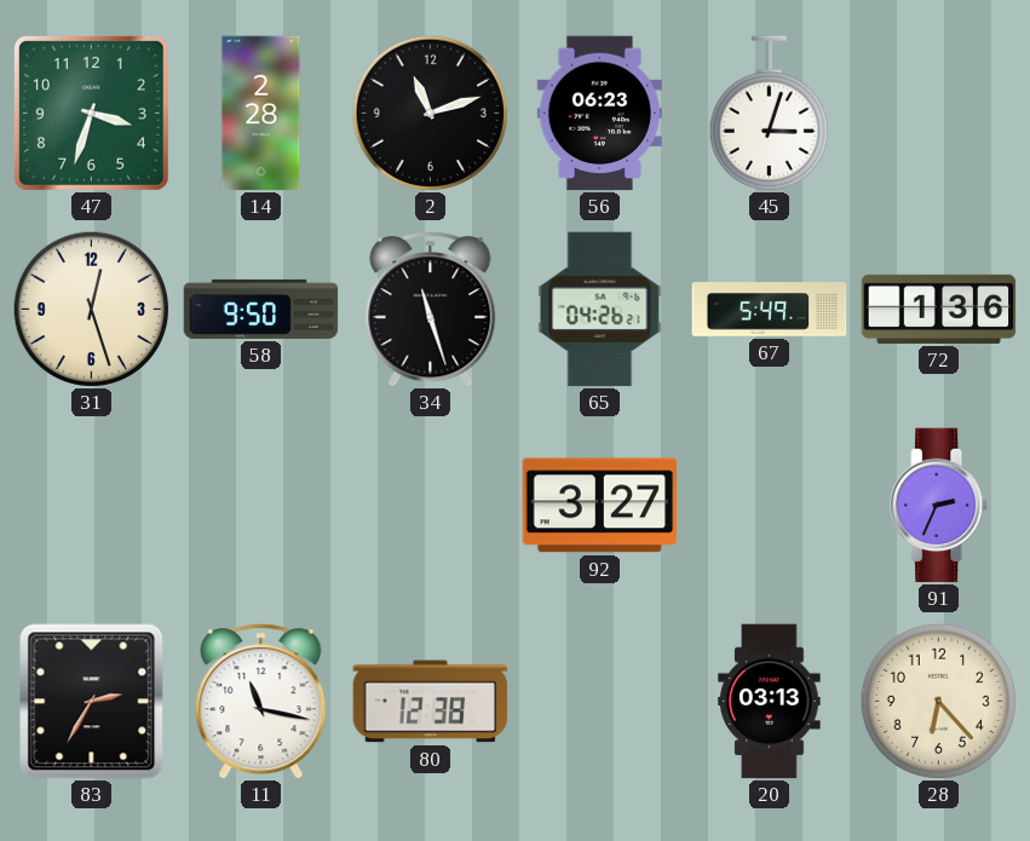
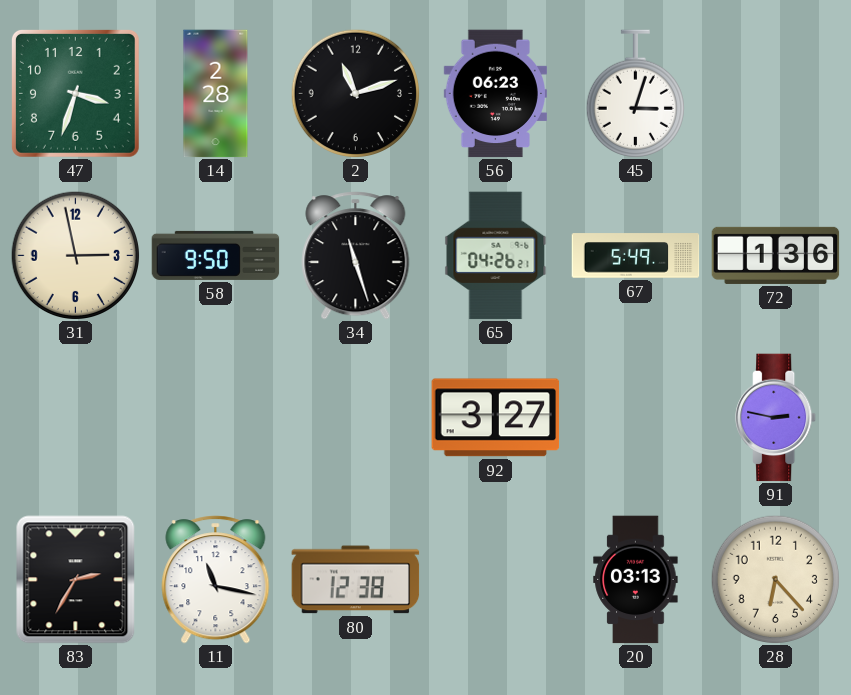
31: 12:27 -> 2:58 (75, 255)
91: 2:34 -> 2:47 (776, 418)
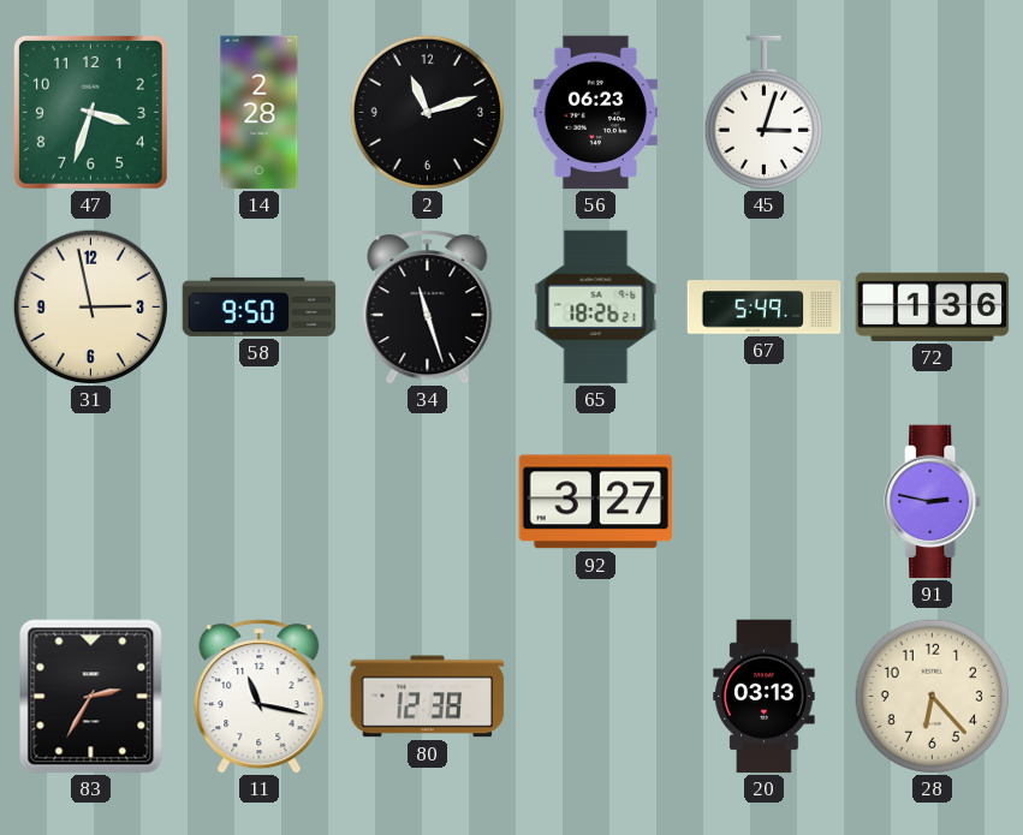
65: 04:26 -> 18:26 (596, 308)
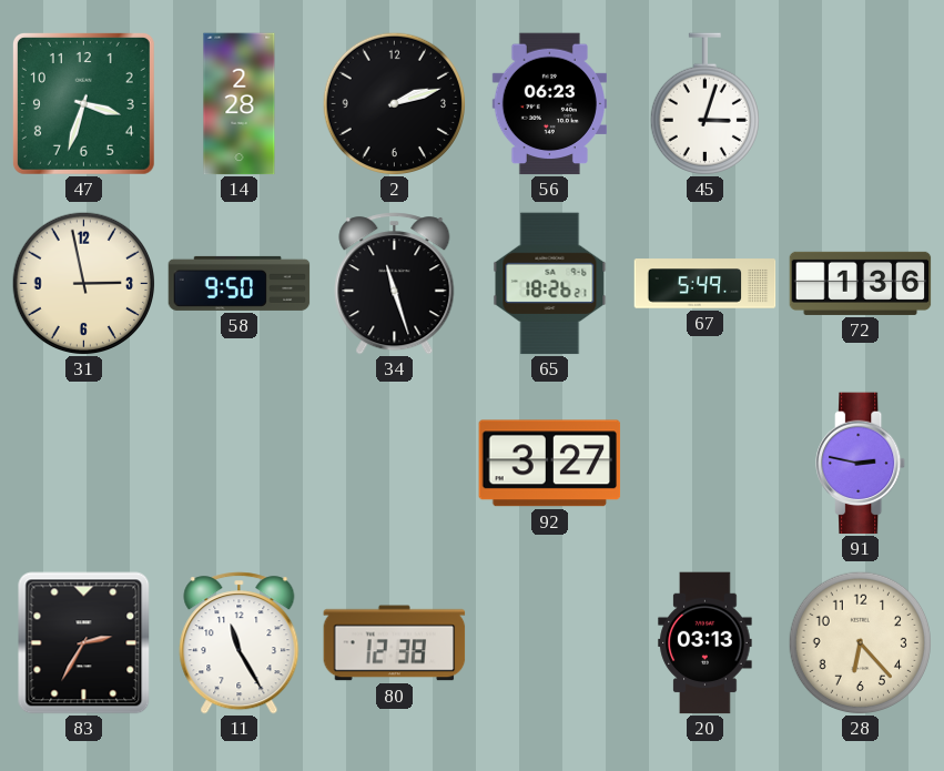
2: 11:12 -> 2:12 (394, 103)
11: 11:17 -> 11:25 (240, 643)
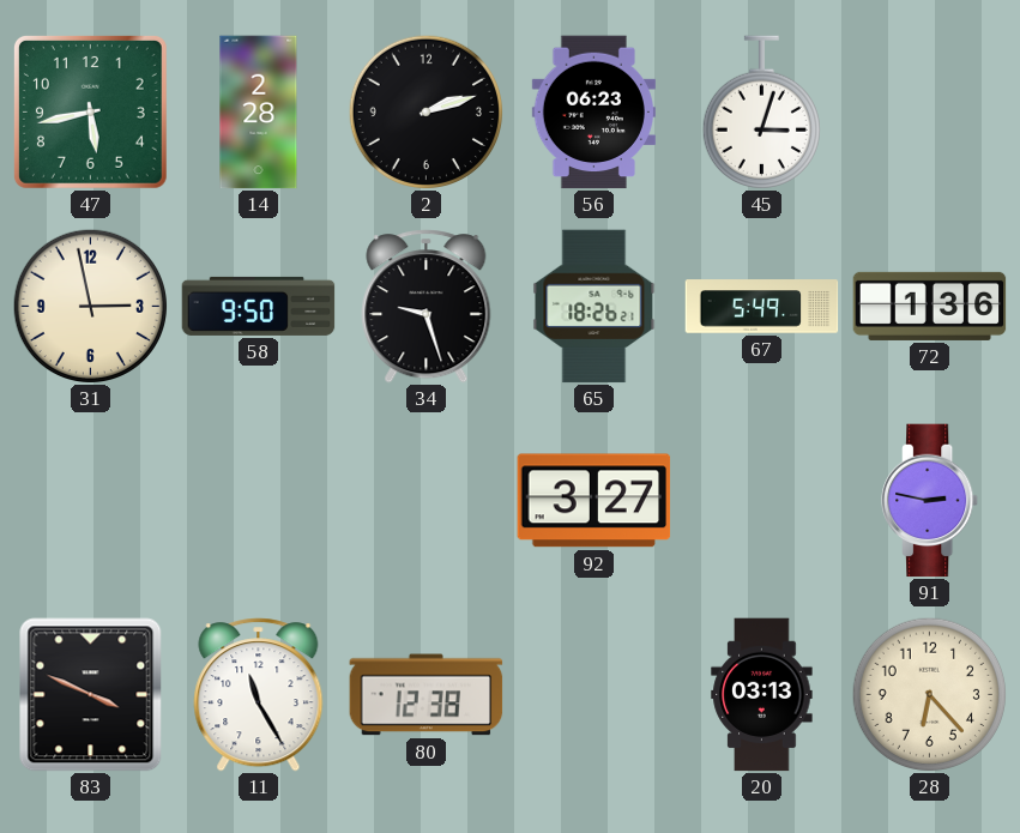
47: 3:33 -> 5:43 (90, 111)
34: 11:27 -> 9:27 (427, 307)
83: 2:35 -> 3:49 (91, 695)
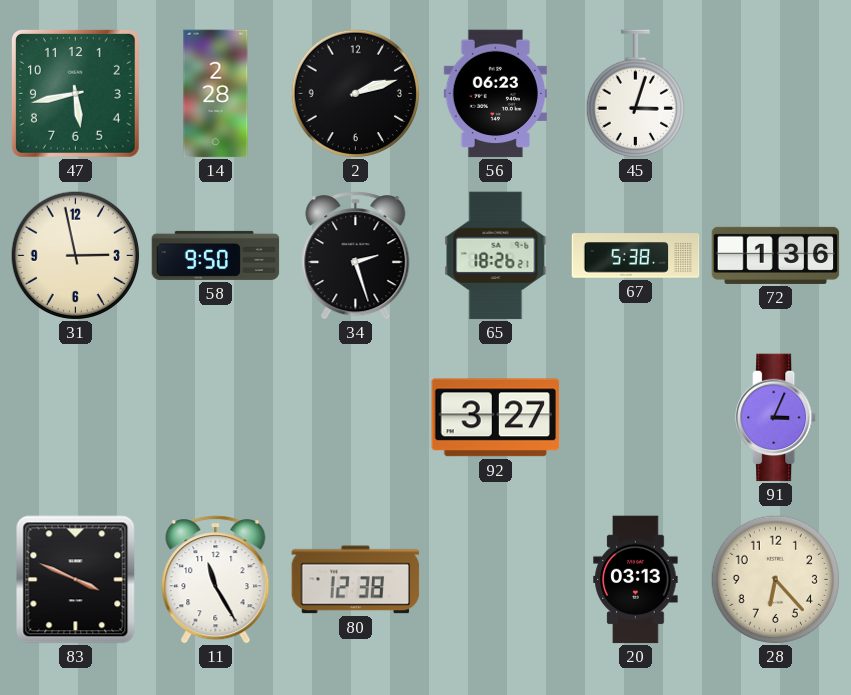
34: 9:27 -> 2:27 (356, 256)
67: 5:49 -> 5:38 (636, 256)
91: 2:47 -> 3:04 (776, 418)
